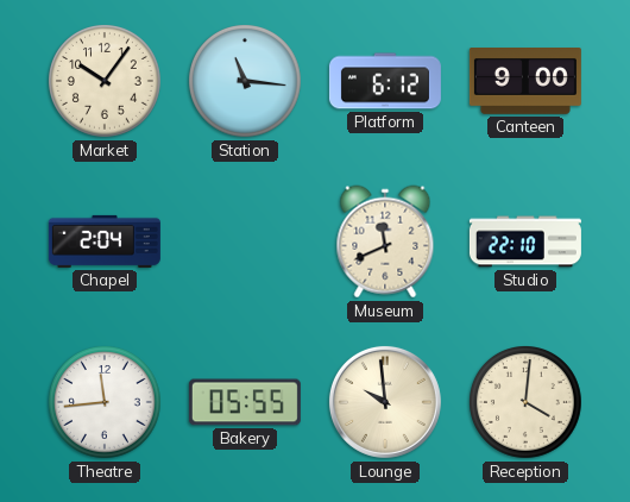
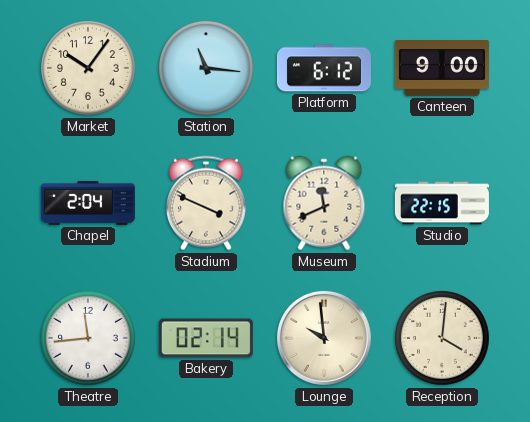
Stadium: none -> 3:49 (207, 203)
Studio: 22:10 -> 22:15 (442, 203)
Bakery: 05:55 -> 02:14 (206, 338)
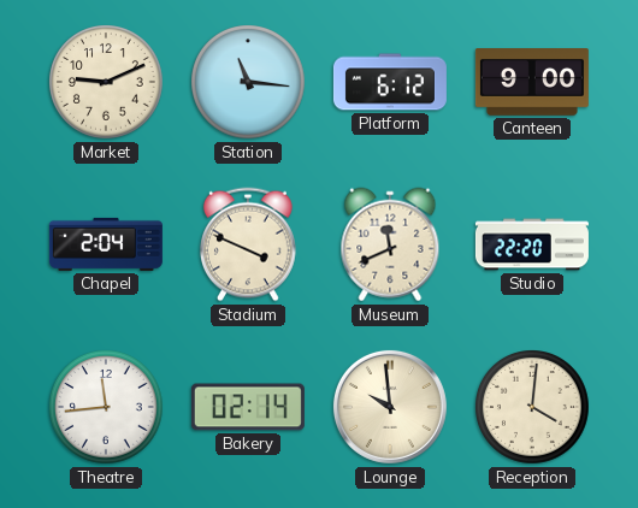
Market: 10:06 -> 9:11 (107, 83)
Studio: 22:15 -> 22:20 (532, 244)
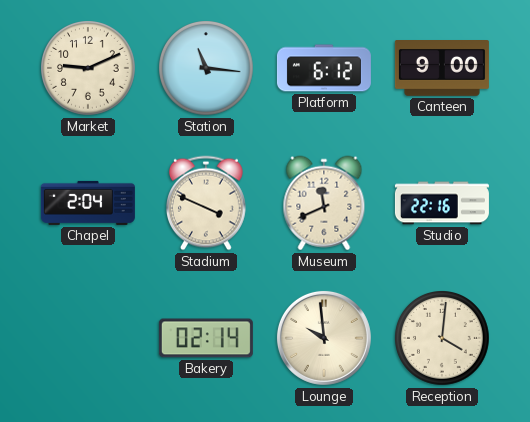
Studio: 22:20 -> 22:16 (442, 203)
Theatre: 11:44 -> none (107, 408)
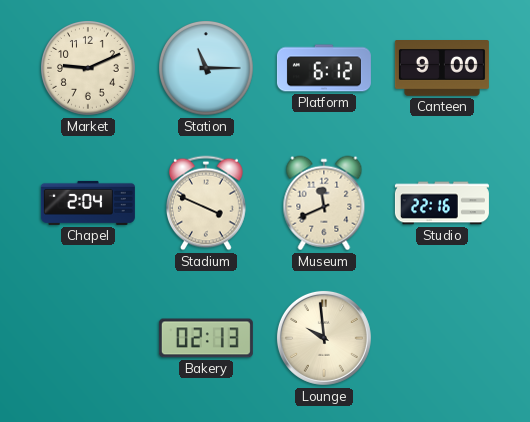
Station: 11:16 -> 11:15 (207, 69)
Bakery: 02:14 -> 02:13 (206, 338)
Reception: 4:01 -> none (443, 339)
